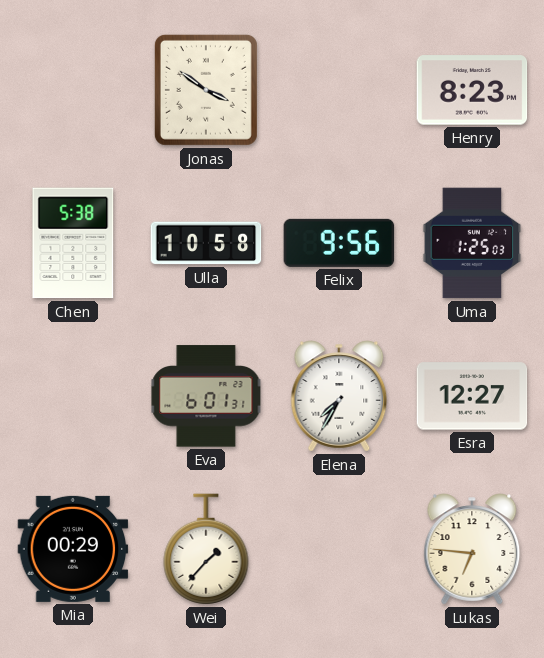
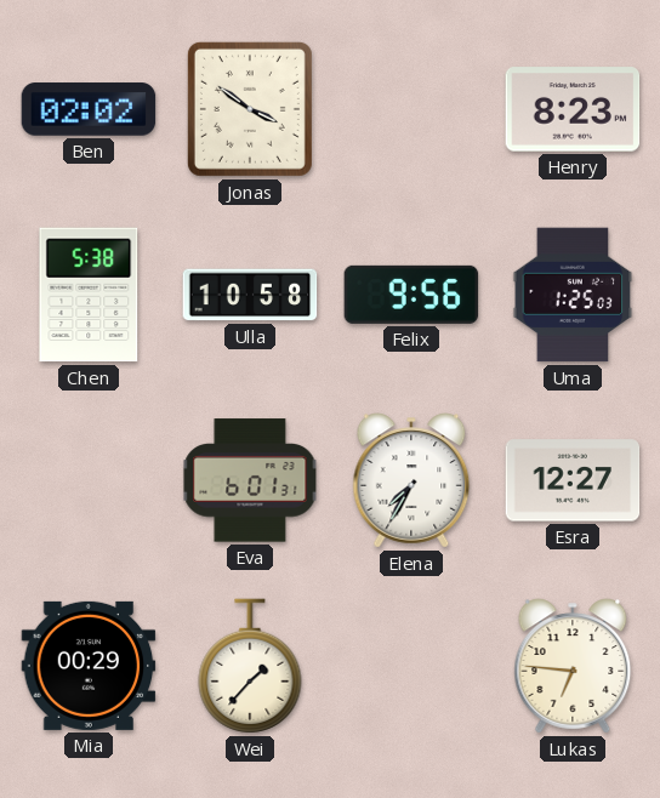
Ben: none -> 02:02 (89, 109)
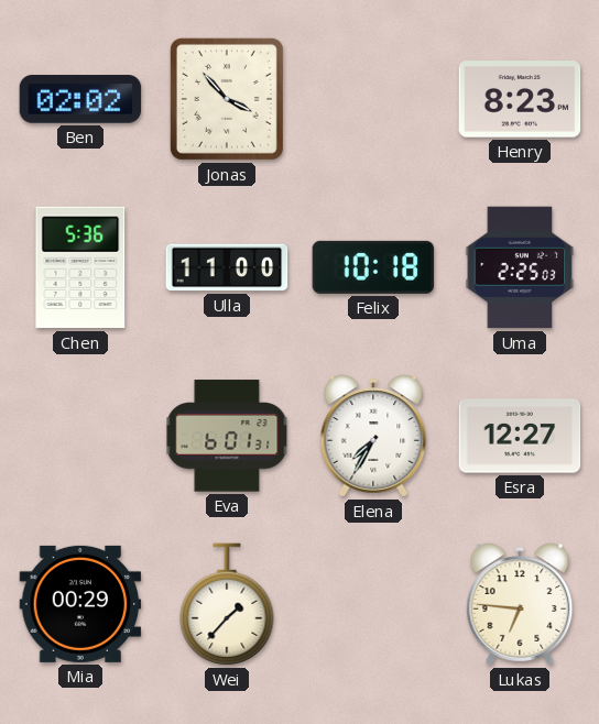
Jonas: 3:51 -> 3:53 (227, 99)
Chen: 5:38 -> 5:36 (80, 267)
Ulla: 10:58 -> 11:00 (227, 267)
Felix: 9:56 -> 10:18 (373, 267)
Uma: 1:25 -> 2:25 (520, 267)
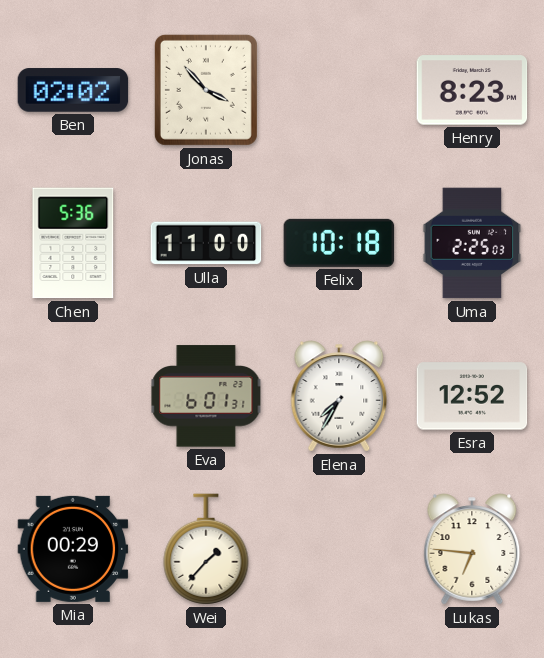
Esra: 12:27 -> 12:52 (472, 396)
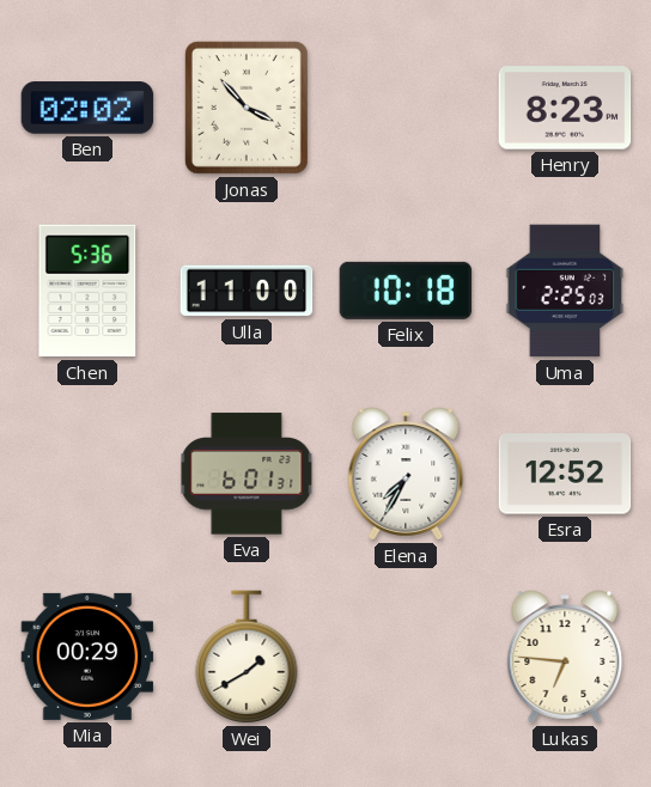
Wei: 1:37 -> 1:40 (247, 657)
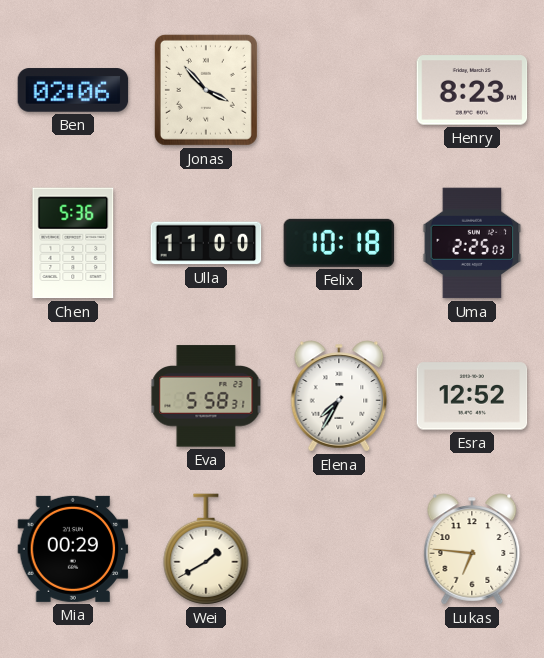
Ben: 02:02 -> 02:06 (73, 90)
Eva: 6:01 -> 5:58 (206, 396)
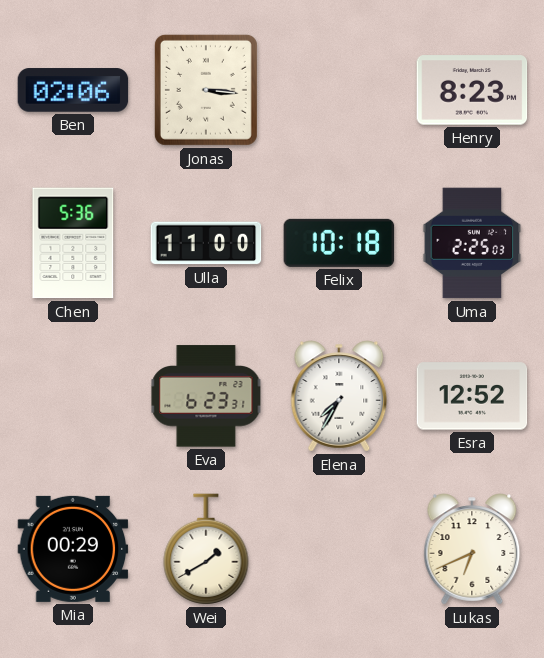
Jonas: 3:53 -> 3:16 (206, 90)
Eva: 5:58 -> 6:23 (206, 396)
Lukas: 6:46 -> 6:41 (472, 549)
